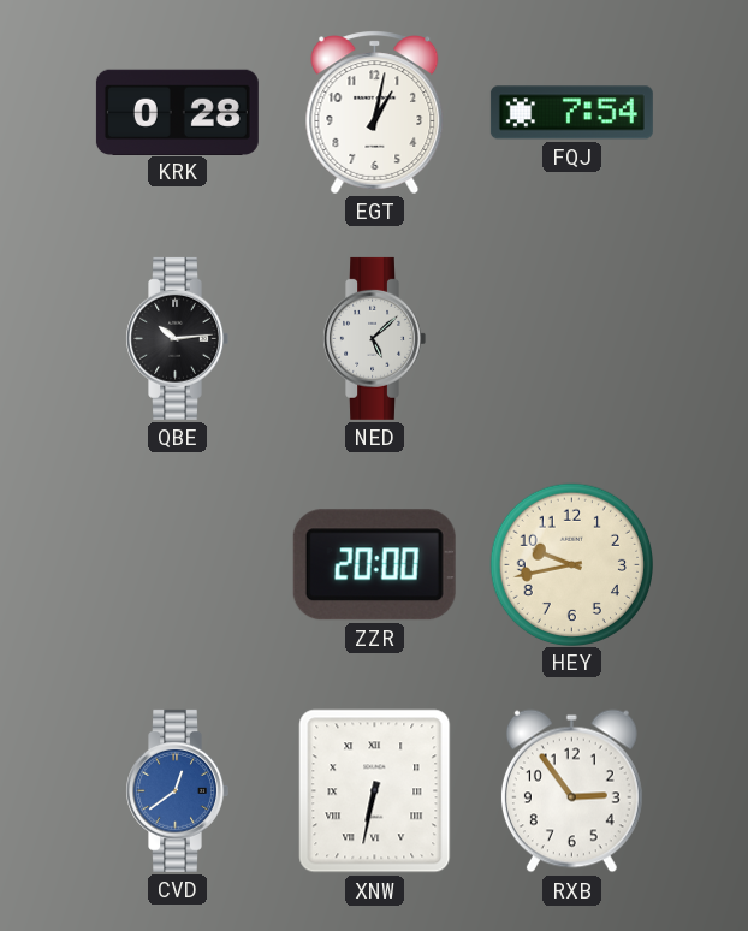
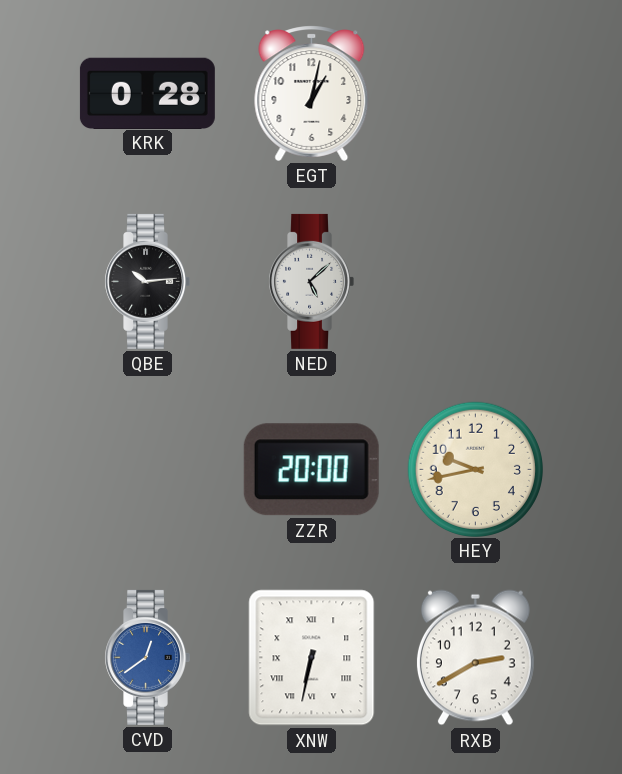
FQJ: 7:54 -> none (571, 113)
RXB: 2:54 -> 2:40 (475, 658)
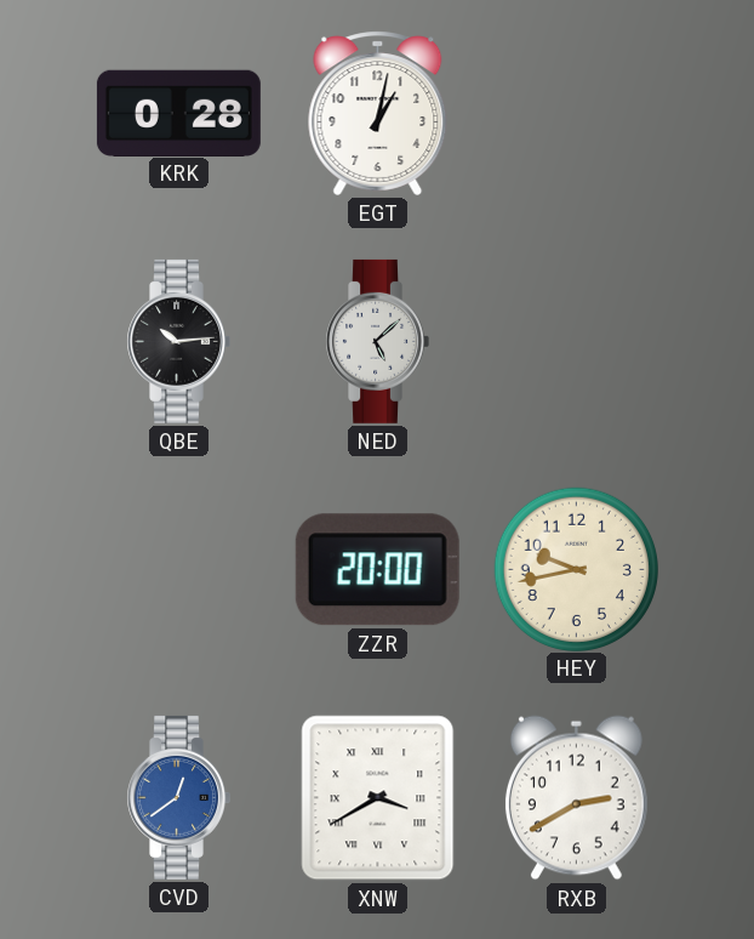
XNW: 6:32 -> 3:40 (378, 798)
